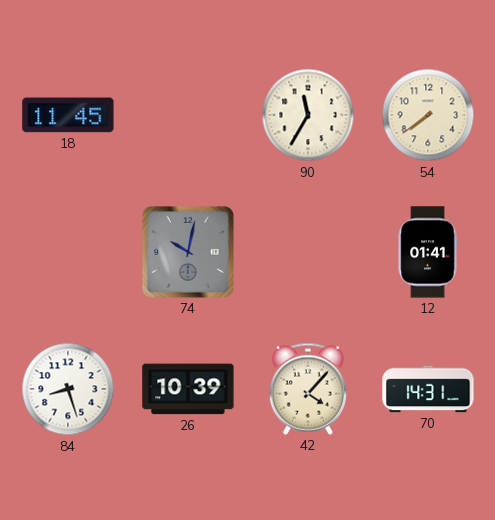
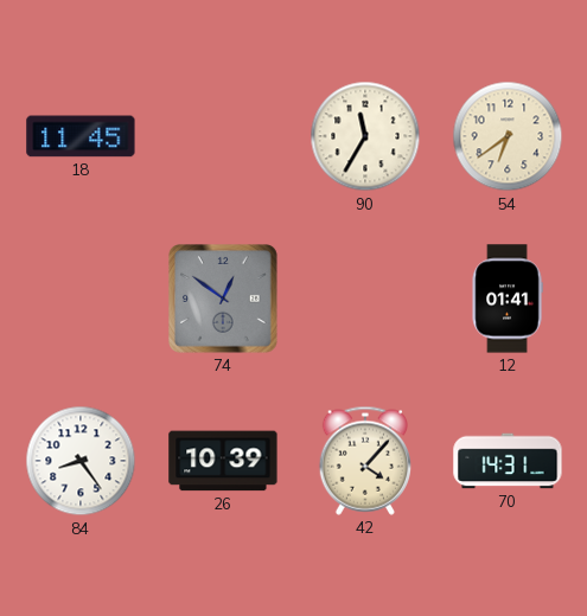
54: 7:39 -> 6:39 (508, 136)
74: 10:02 -> 12:51 (224, 300)
84: 8:27 -> 8:24 (81, 461)
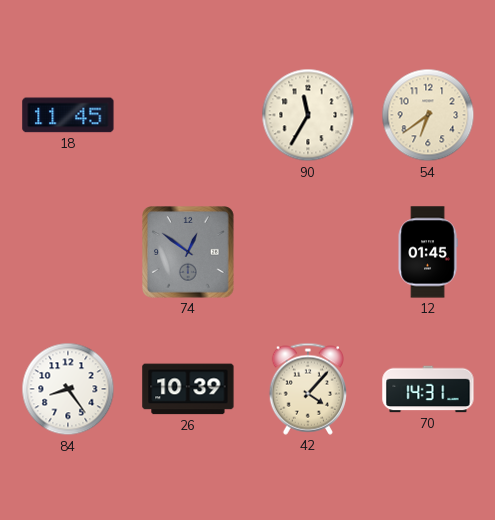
12: 01:41 -> 01:45 (428, 252)
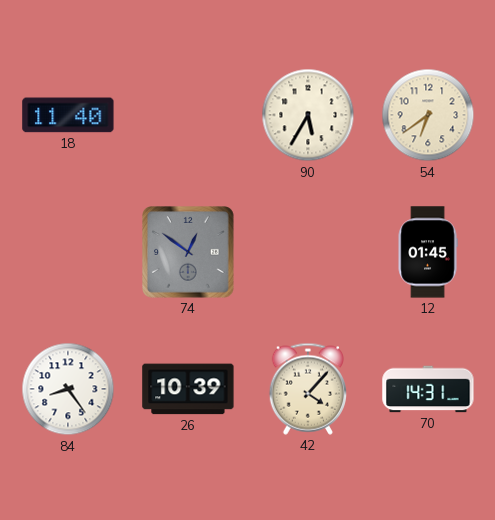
18: 11:45 -> 11:40 (68, 115)
90: 11:35 -> 5:35 (308, 115)
